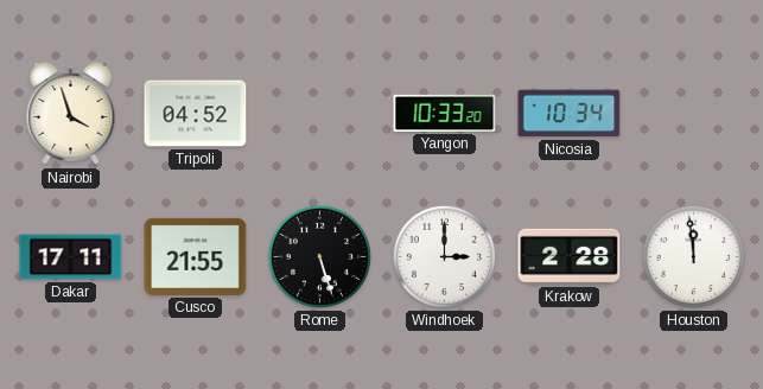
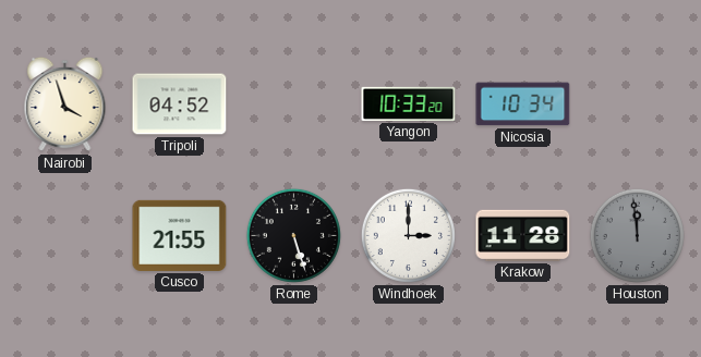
Dakar: 17:11 -> none (71, 257)
Krakow: 2:28 -> 11:28 (523, 235)
Houston dial: white -> grey (637, 235)
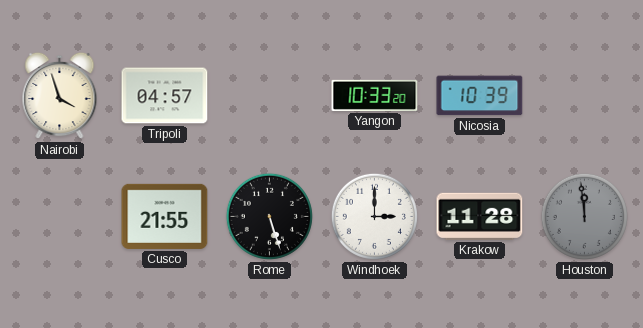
Tripoli: 04:52 -> 04:57 (165, 96)
Nicosia: 10:34 -> 10:39 (480, 96)
